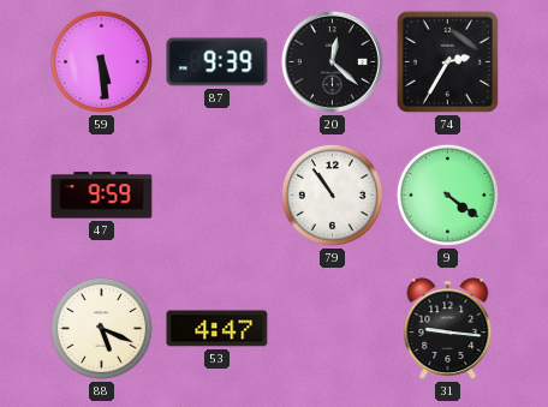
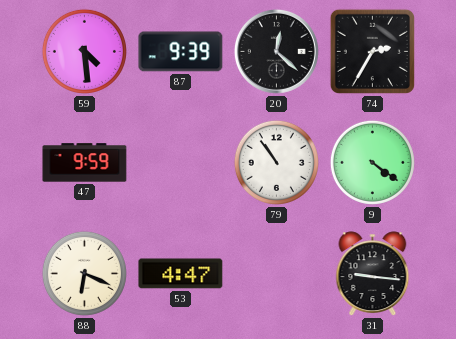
59: 5:29 -> 4:29 (84, 51)
88: 5:19 -> 6:19 (84, 273)
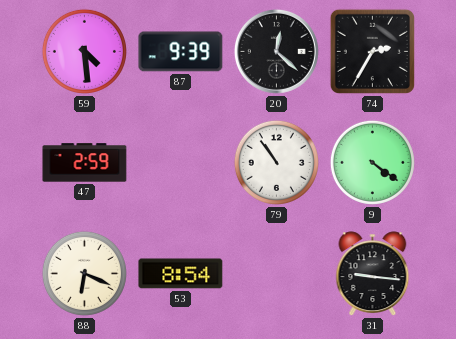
47: 9:59 -> 2:59 (85, 163)
53: 4:47 -> 8:54 (181, 274)
